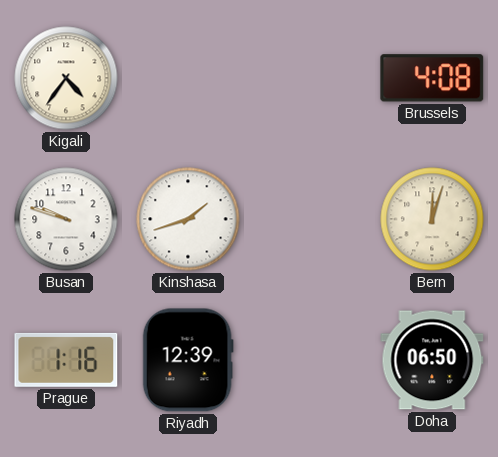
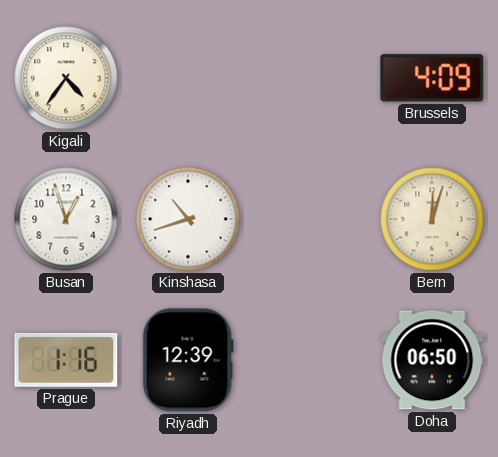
Brussels: 4:08 -> 4:09 (432, 78)
Busan: 9:48 -> 12:57 (66, 219)
Kinshasa: 1:42 -> 10:42 (188, 219)
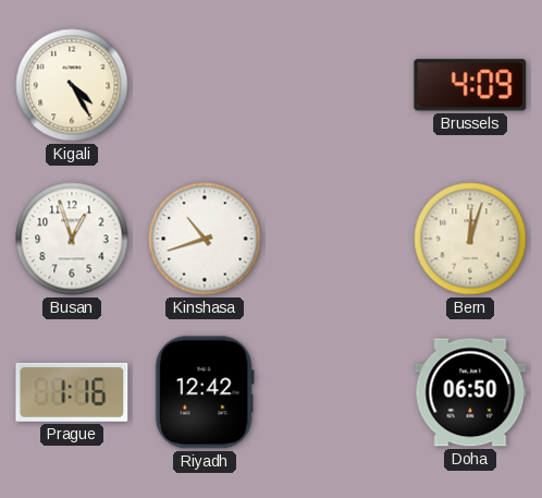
Kigali: 4:36 -> 4:25 (72, 85)
Riyadh: 12:39 -> 12:42 (205, 392)
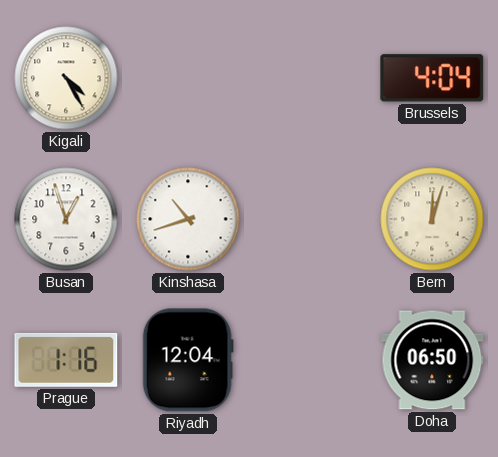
Brussels: 4:09 -> 4:04 (432, 78)
Riyadh: 12:42 -> 12:04 (188, 360)
